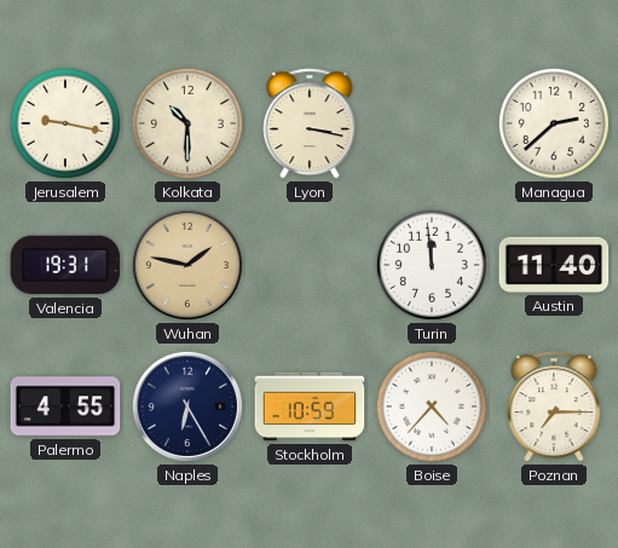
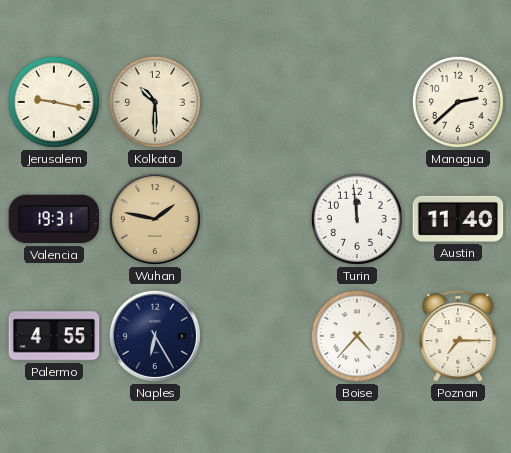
Lyon: 3:17 -> none (310, 123)
Stockholm: 10:59 -> none (310, 406)
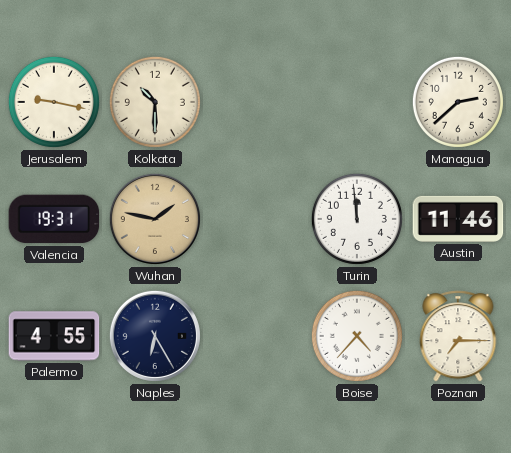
Austin: 11:40 -> 11:46 (458, 219)
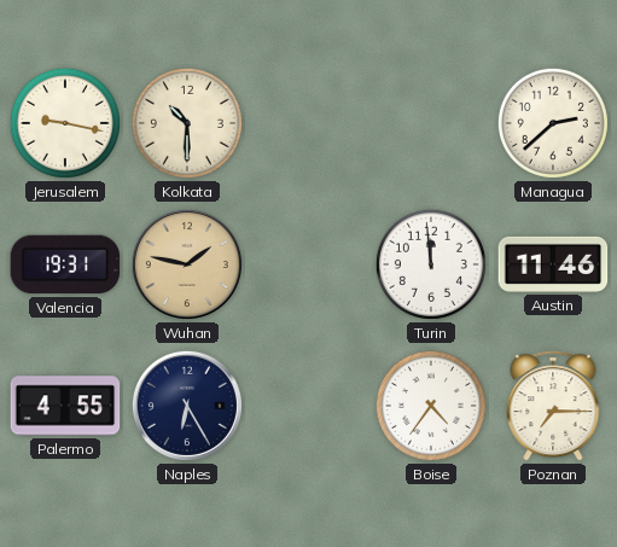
Boise: 4:37 -> 4:36 (431, 406)
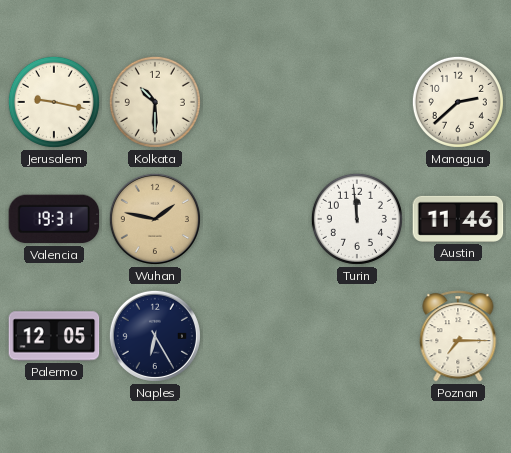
Palermo: 4:55 -> 12:05 (54, 336)
Boise: 4:36 -> none (431, 406)
